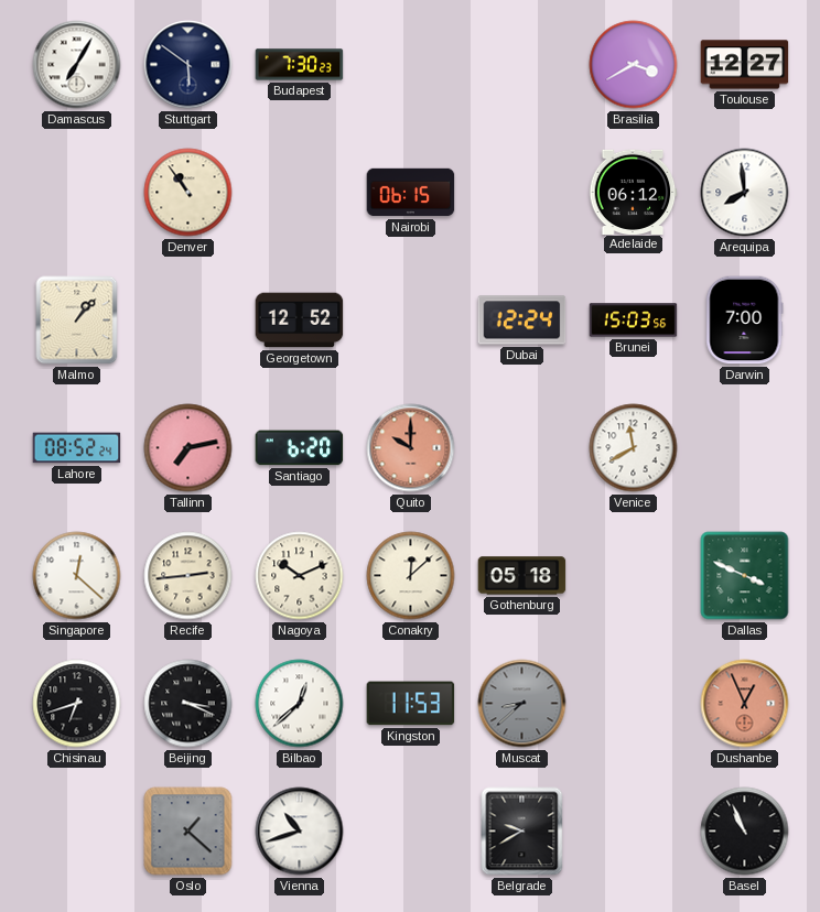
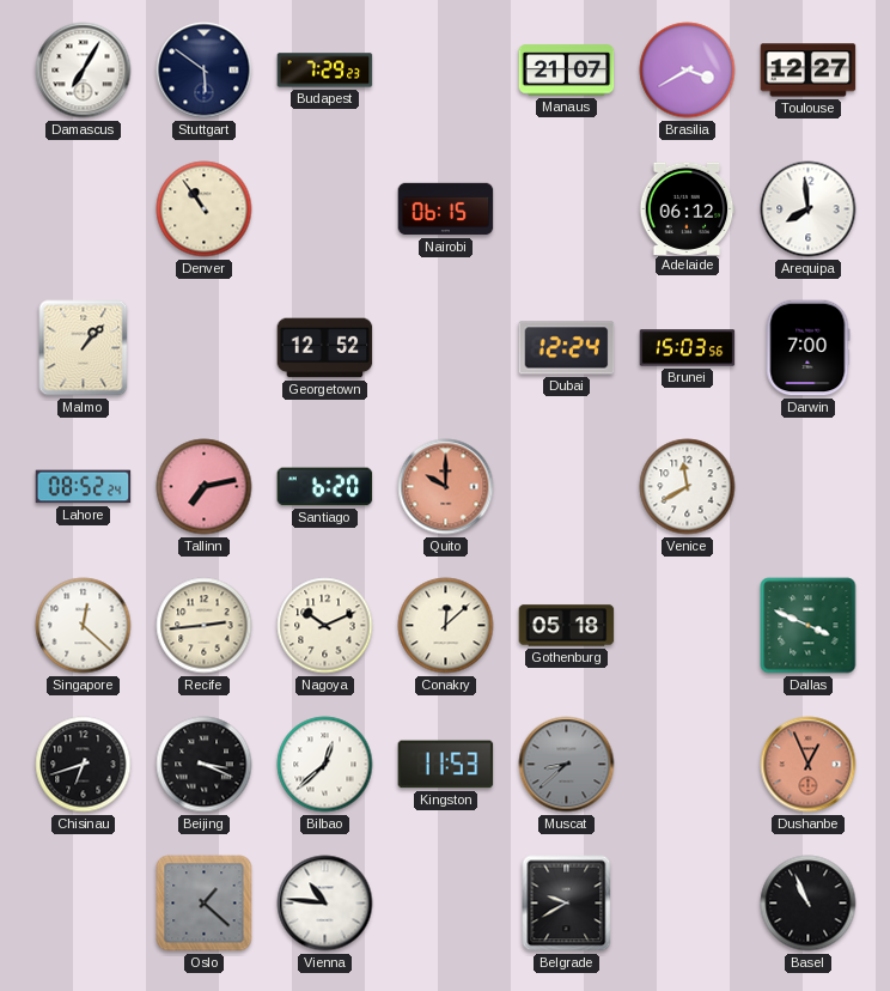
Budapest: 7:30 -> 7:29 (325, 71)
Manaus: none -> 21:07 (567, 71)
Vienna: 10:42 -> 10:46 (325, 904)
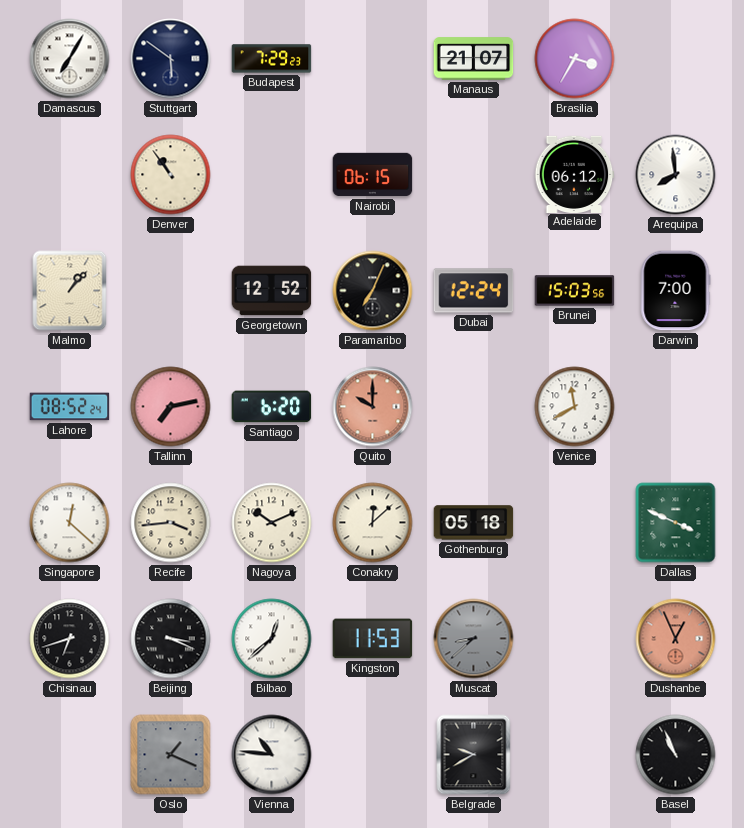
Brasilia: 3:40 -> 3:35 (575, 59)
Toulouse: 12:27 -> none (809, 71)
Paramaribo: none -> 7:04 (373, 291)
Recife: 2:44 -> 3:44 (171, 523)
Oslo: 1:22 -> 1:19 (171, 755)
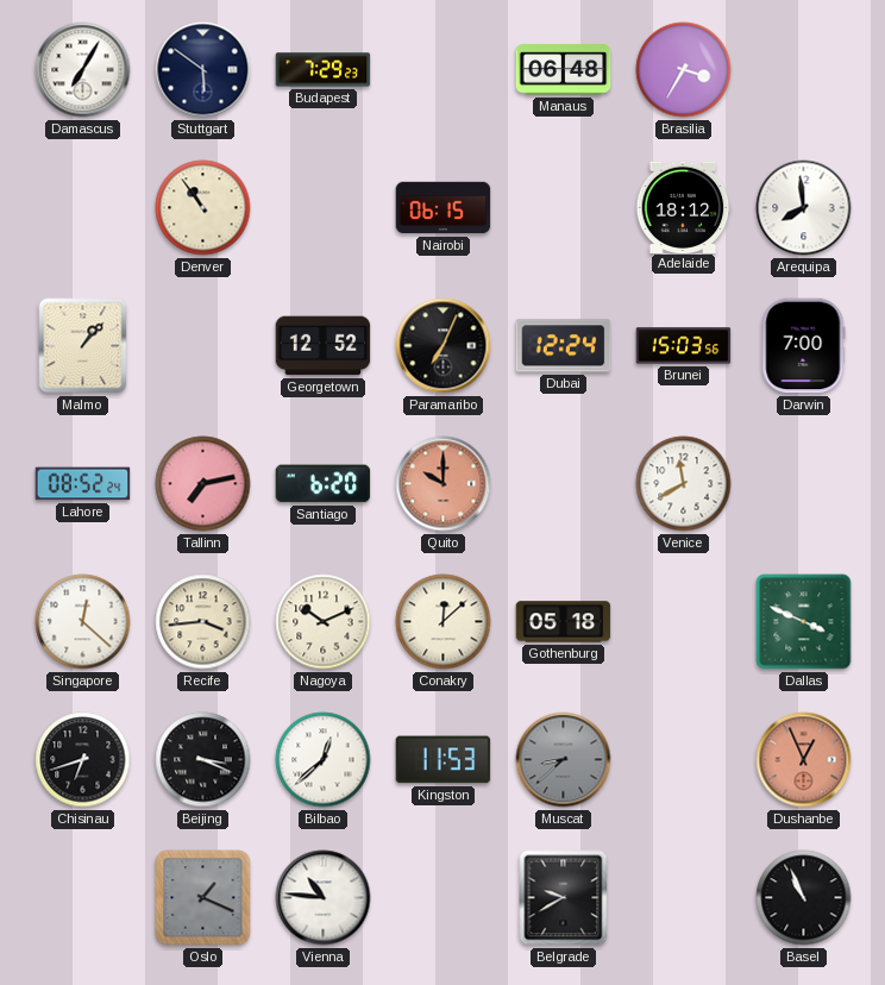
Manaus: 21:07 -> 06:48 (564, 70)
Adelaide: 06:12 -> 18:12 (683, 207)
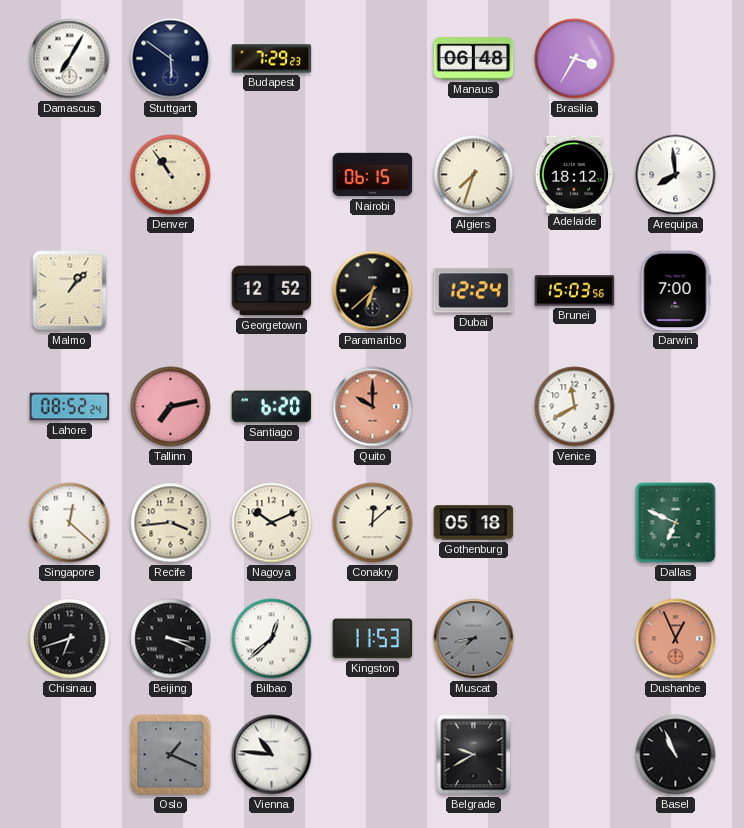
Algiers: none -> 7:33 (474, 175)
Paramaribo: 7:04 -> 6:38 (373, 291)
Dallas: 3:49 -> 6:49 (676, 523)
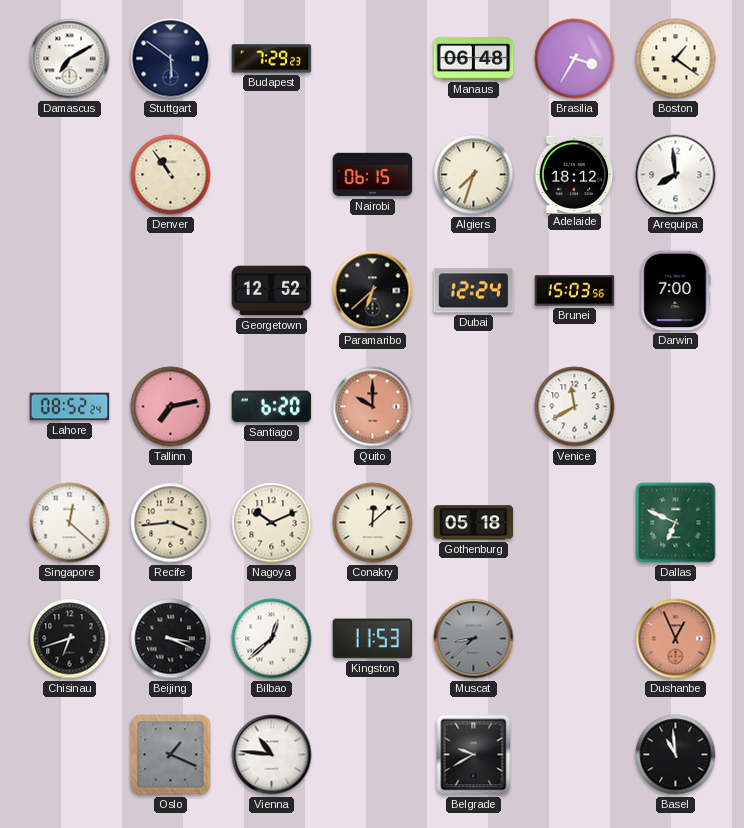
Damascus: 7:05 -> 7:10 (70, 59)
Boston: none -> 1:21 (676, 59)
Malmo: 1:07 -> none (70, 291)
Basel: 10:56 -> 10:59 (676, 755)
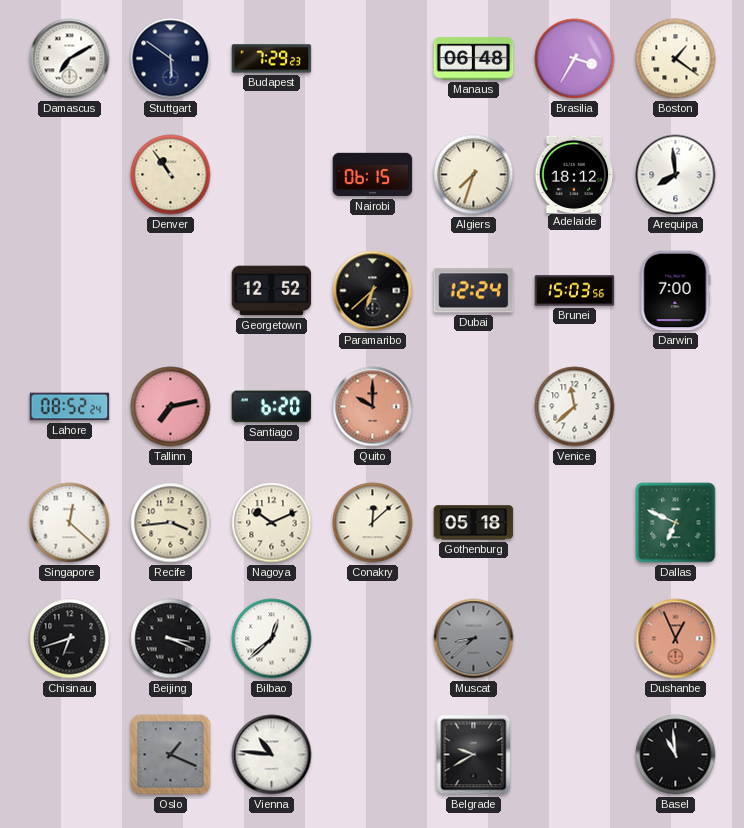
Venice: 11:40 -> 11:38 (575, 407)
Kingston: 11:53 -> none (373, 639)
